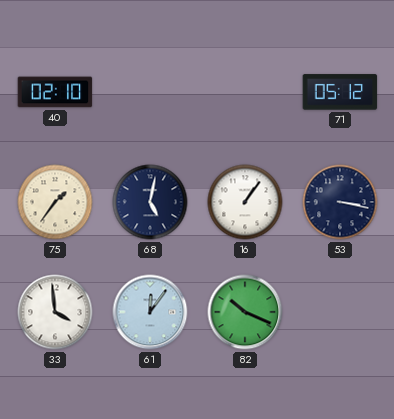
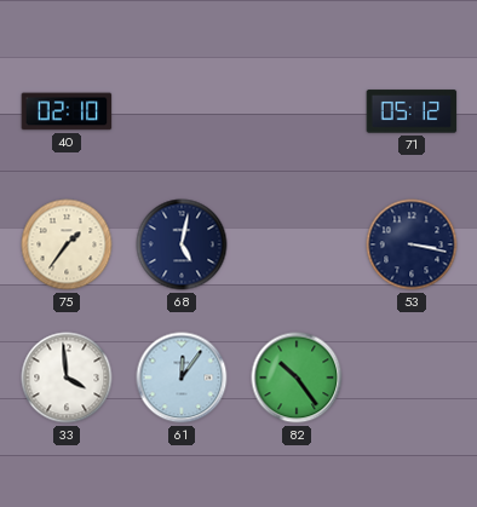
16: 1:06 -> none (245, 202)
82: 10:19 -> 10:24 (297, 378)
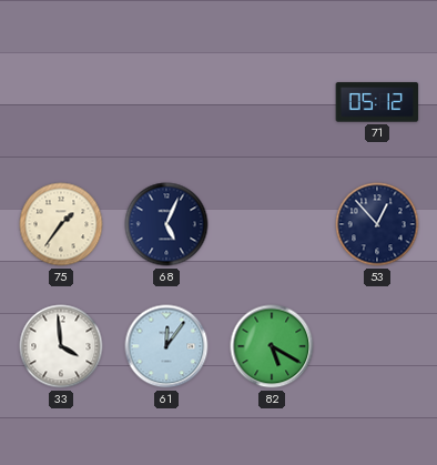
40: 02:10 -> none (67, 111)
68: 5:02 -> 5:04 (166, 224)
53: 3:17 -> 12:53 (377, 224)
82: 10:24 -> 5:20 (272, 346)
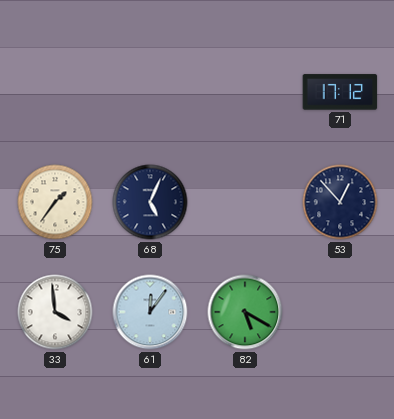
71: 05:12 -> 17:12 (340, 92)
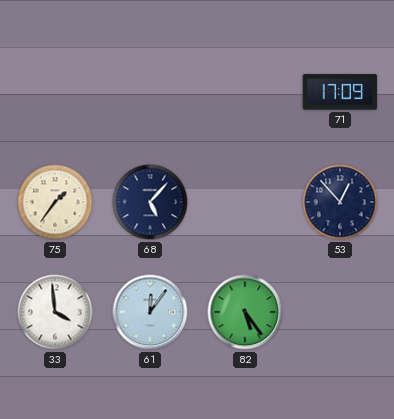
71: 17:12 -> 17:09 (340, 92)
68: 5:04 -> 5:07 (150, 202)
82: 5:20 -> 5:24 (245, 312)
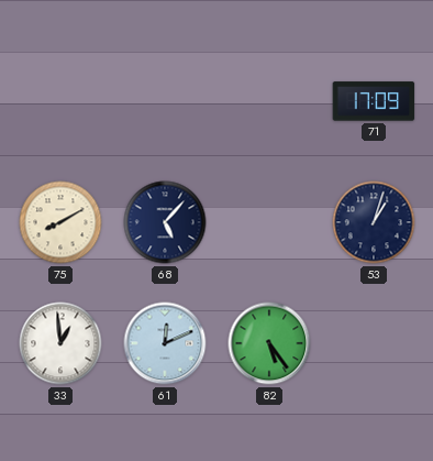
75: 1:36 -> 8:10 (60, 222)
53: 12:53 -> 1:03 (374, 222)
33: 3:59 -> 12:59 (60, 343)
61: 12:06 -> 12:11 (165, 343)
